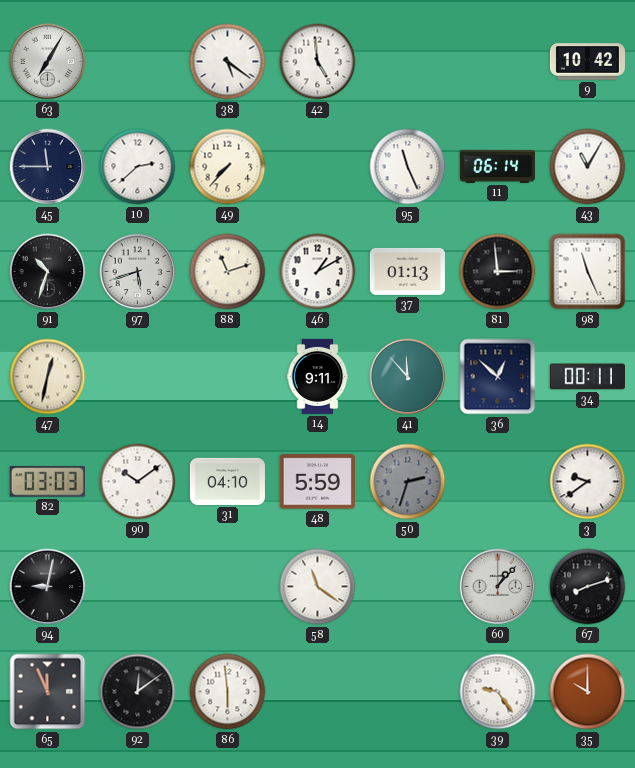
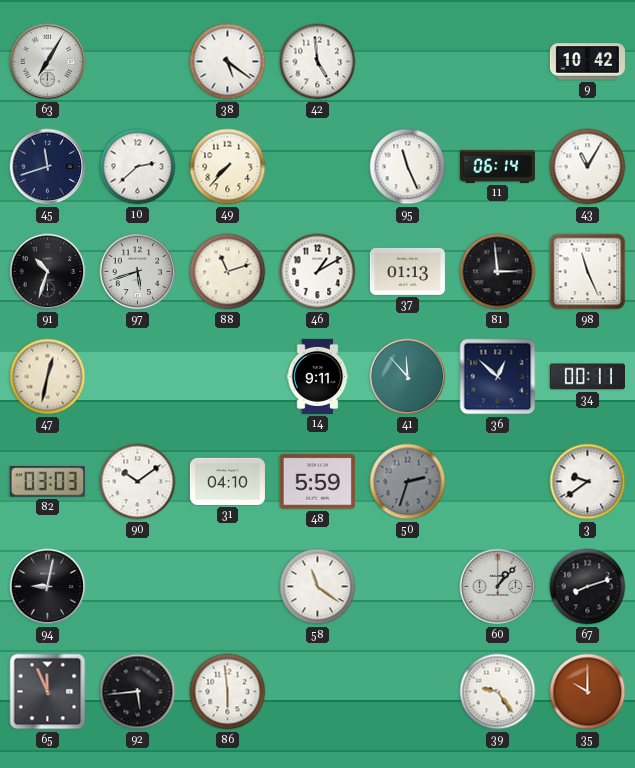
45: 11:45 -> 11:42 (48, 167)
92: 12:09 -> 5:44 (138, 692)
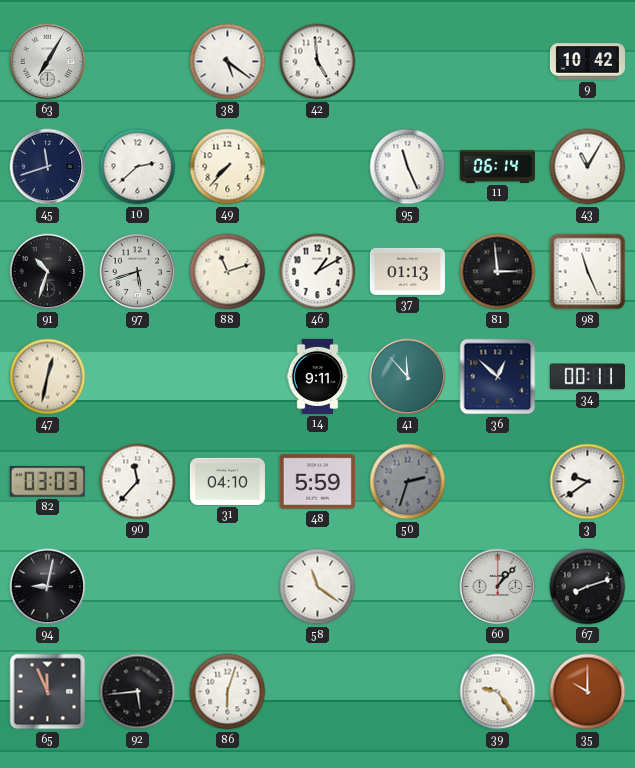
90: 10:09 -> 11:37 (138, 482)
86: 5:59 -> 6:03 (228, 692)
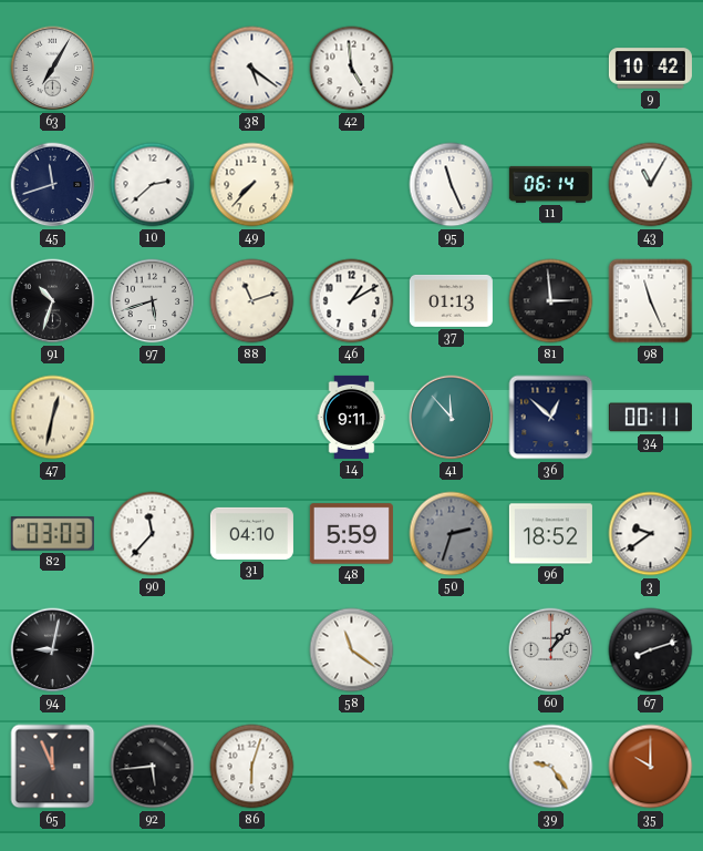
96: none -> 18:52 (550, 534)
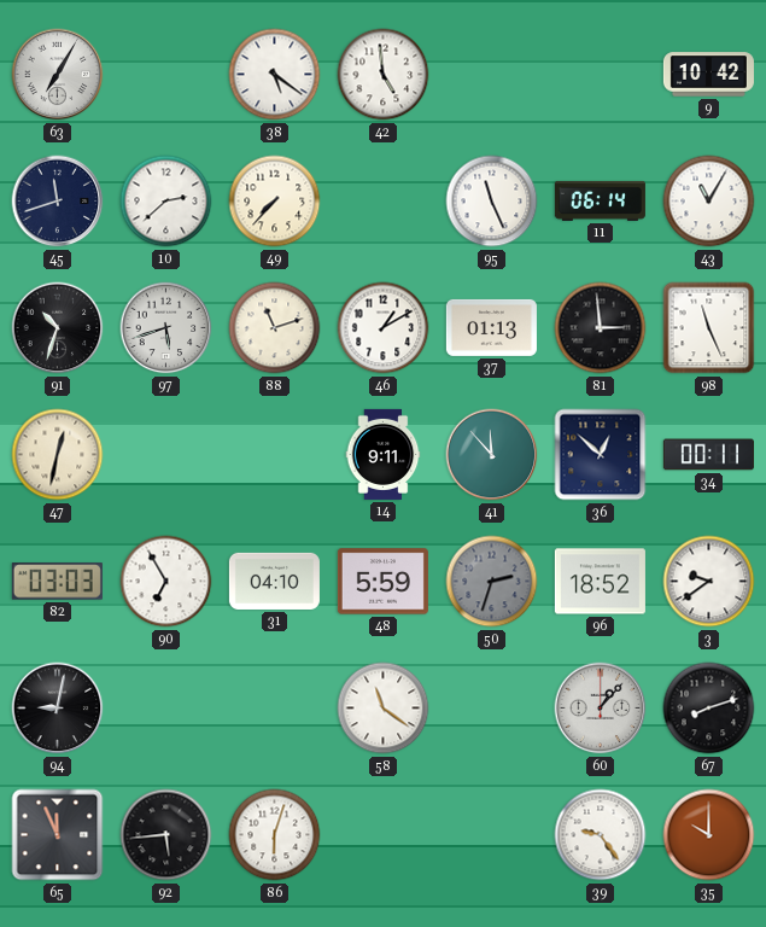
90: 11:37 -> 6:55 (166, 582)
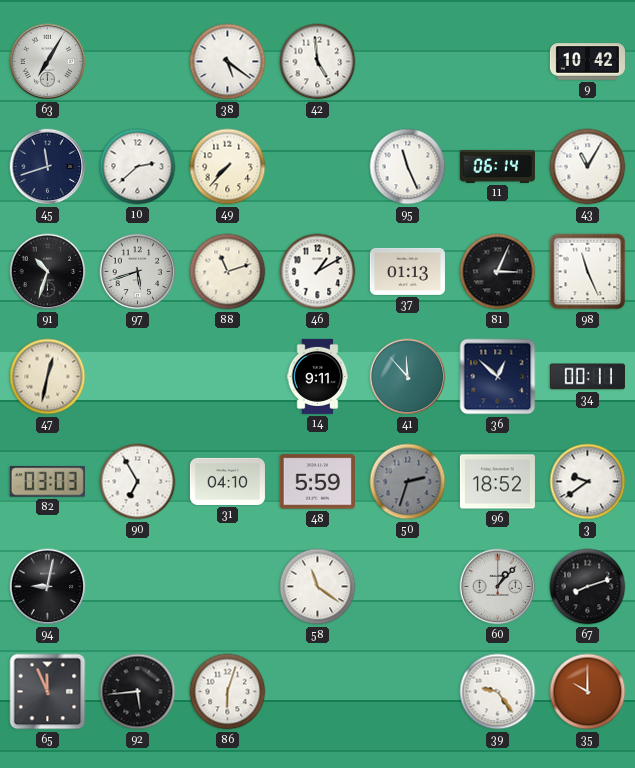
81: 2:59 -> 3:04 (498, 272)
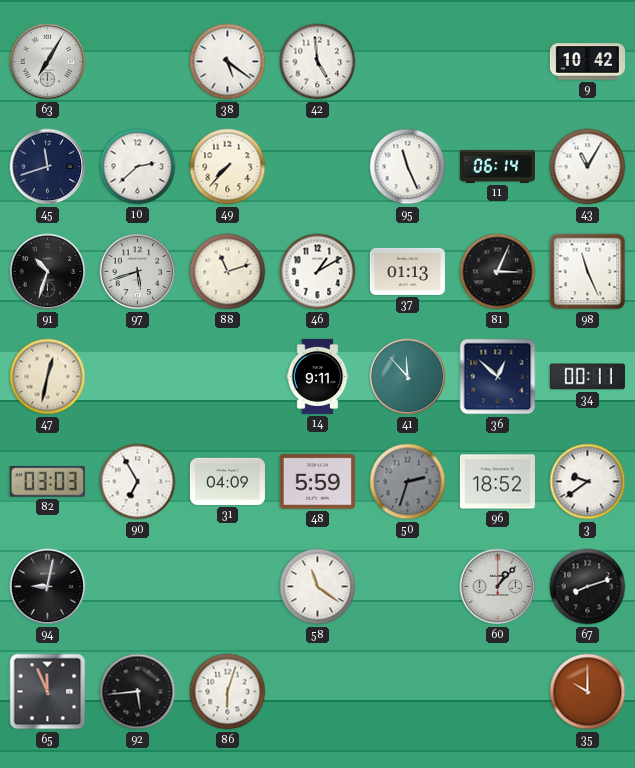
31: 04:10 -> 04:09 (227, 481)
39: 9:24 -> none (498, 692)
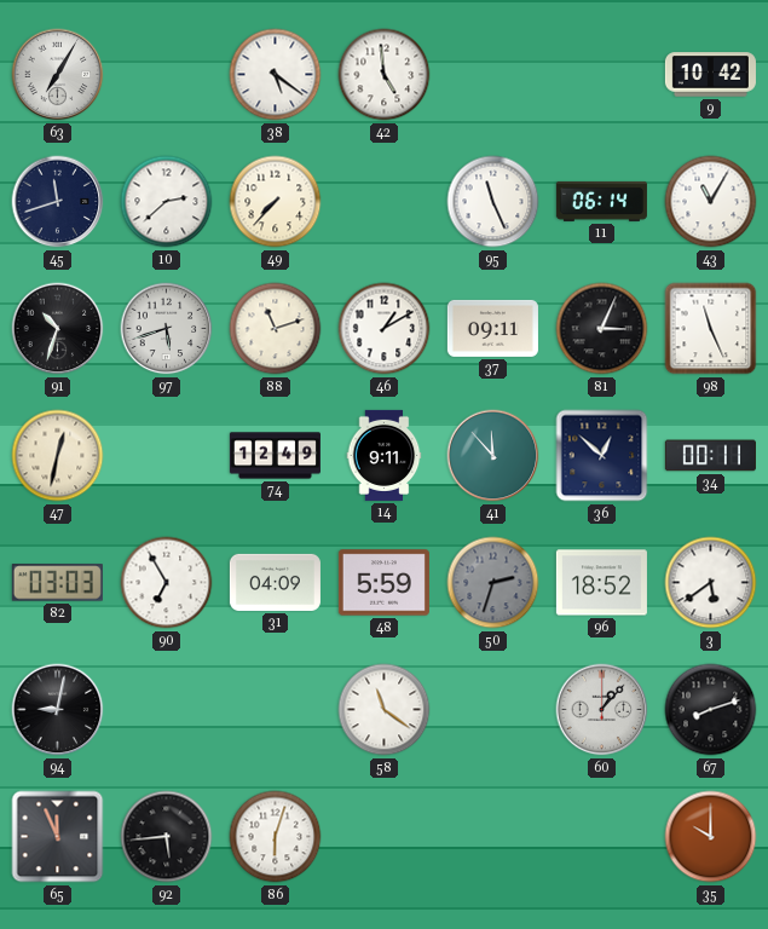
37: 01:13 -> 09:11 (492, 328)
74: none -> 12:49 (275, 456)
3: 9:39 -> 5:39 (711, 583)
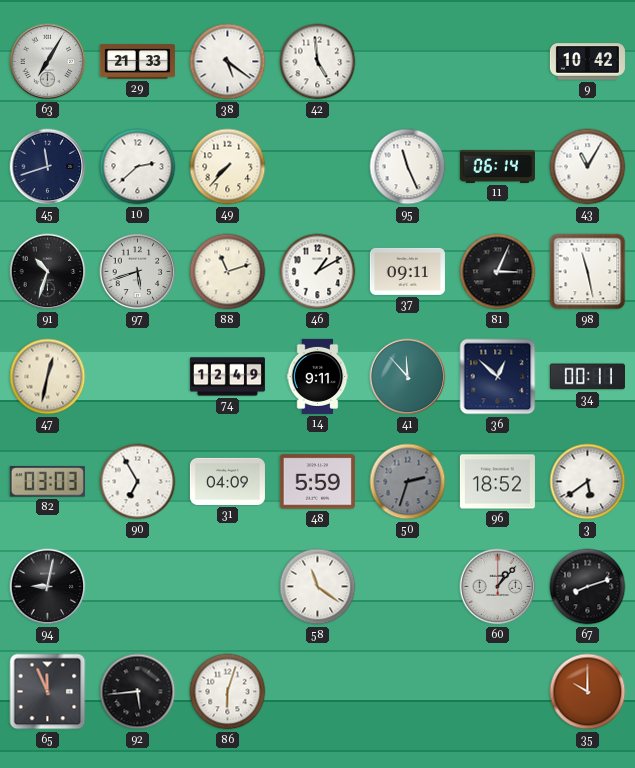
29: none -> 21:33 (137, 62)
98: 11:26 -> 11:28 (588, 272)
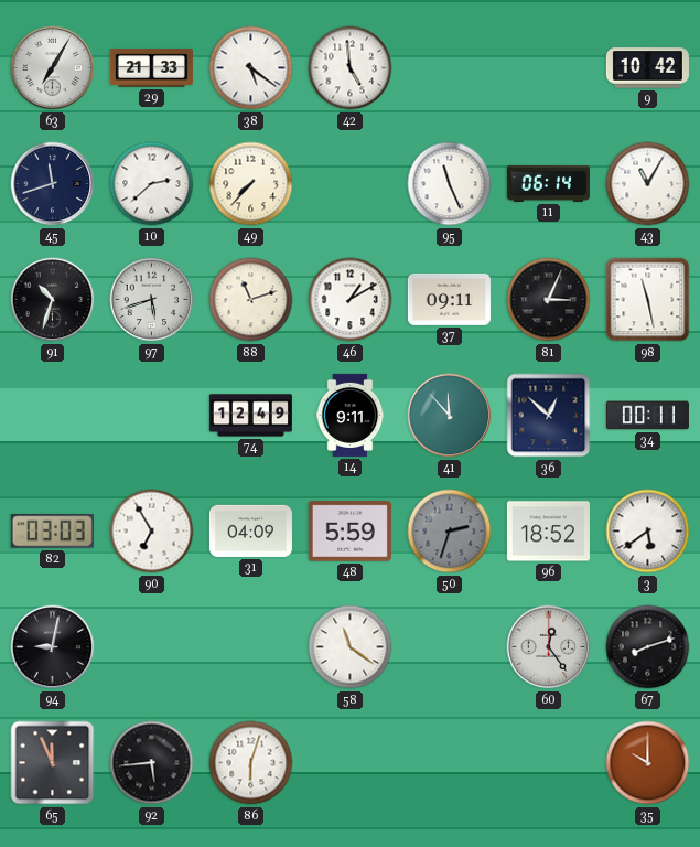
47: 12:32 -> none (48, 377)
60: 1:07 -> 12:24 (549, 647)
